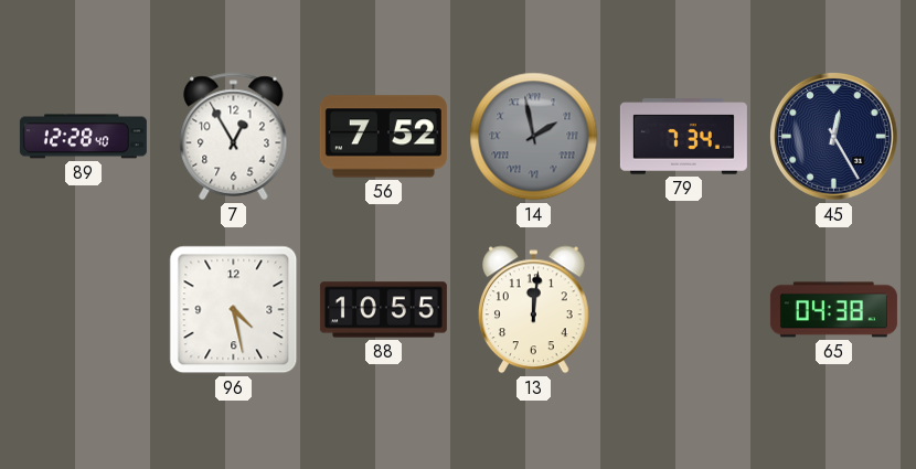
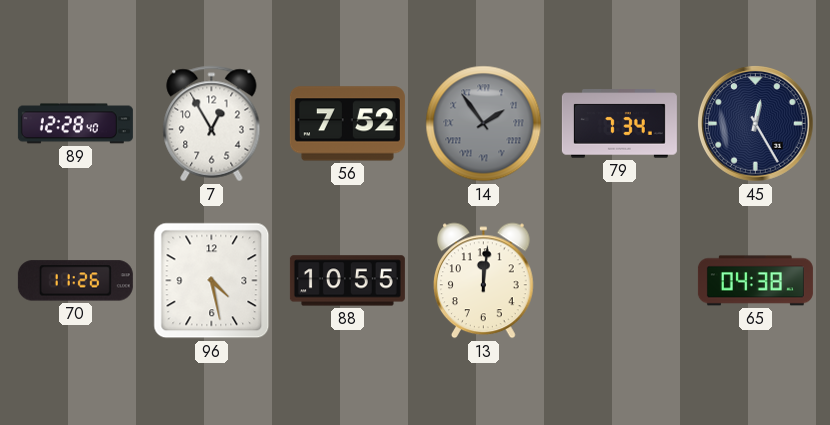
14: 1:58 -> 1:54 (484, 124)
70: none -> 11:26 (75, 281)
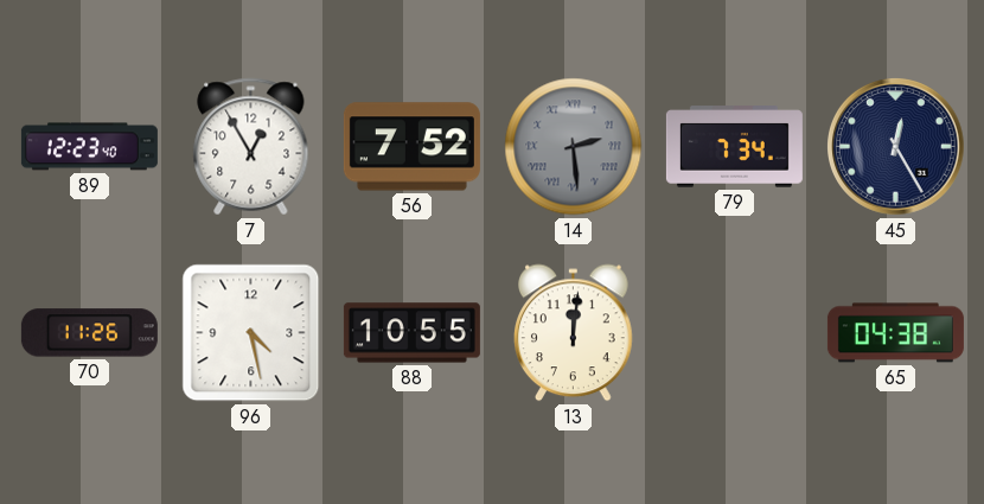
89: 12:28 -> 12:23 (89, 147)
14: 1:54 -> 2:29 (574, 147)
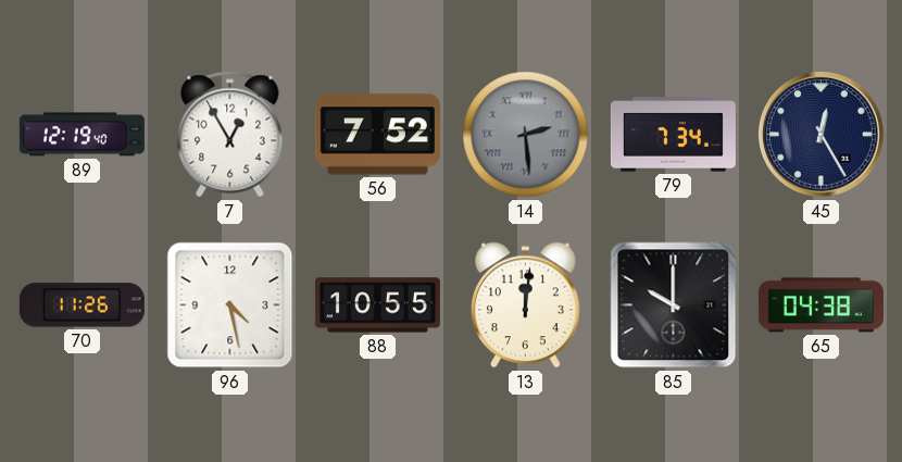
89: 12:23 -> 12:19 (82, 135)
85: none -> 10:00 (674, 305)
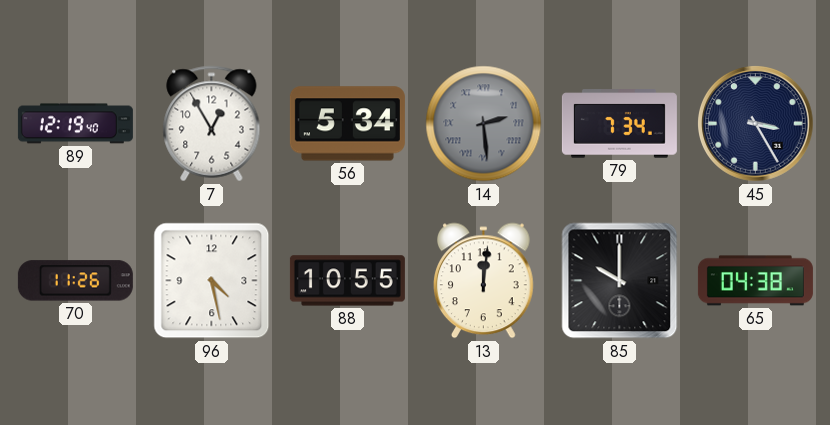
56: 7:52 -> 5:34 (347, 124)
45: 12:25 -> 3:25 (756, 124)
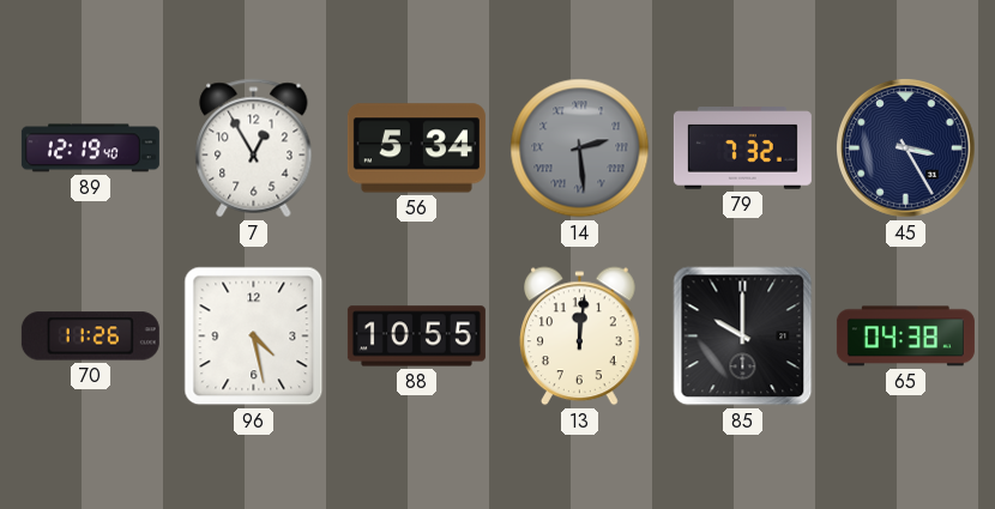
79: 7:34 -> 7:32 (742, 149)
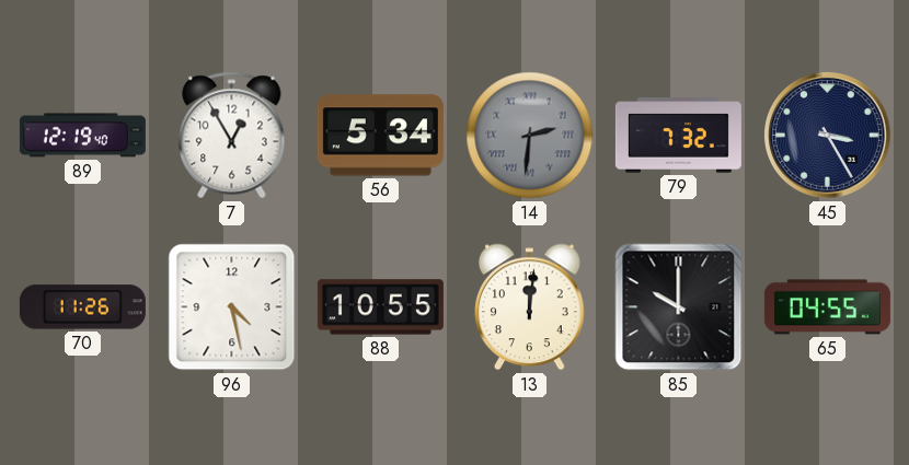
14: 2:29 -> 2:31 (530, 136)
65: 04:38 -> 04:55 (827, 307)
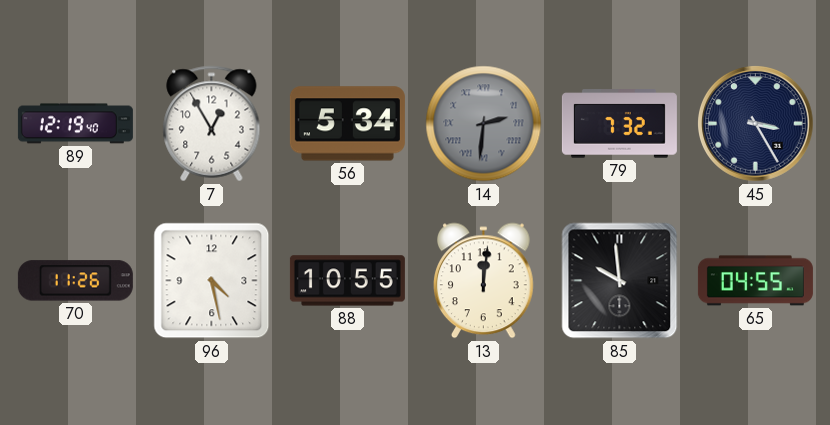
85: 10:00 -> 9:59 (620, 281)
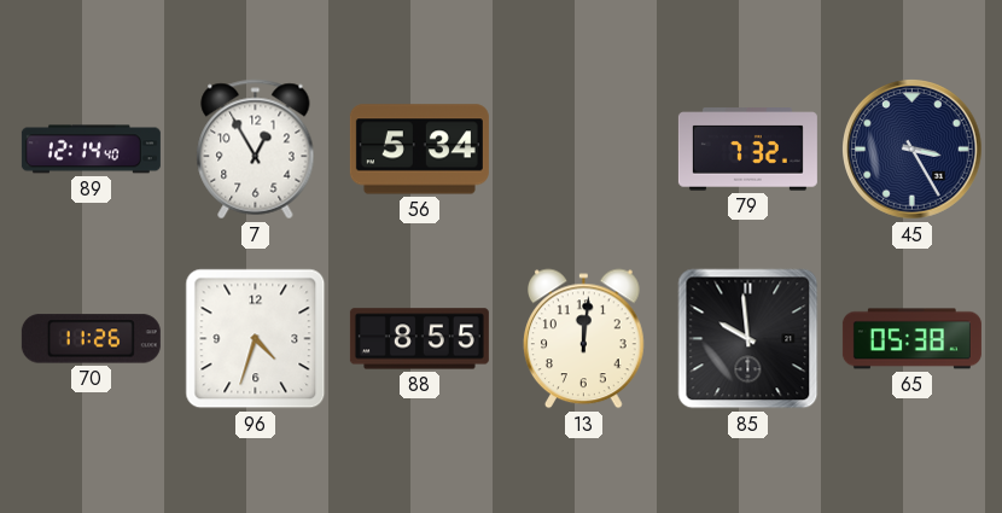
89: 12:19 -> 12:14 (91, 150)
14: 2:31 -> none (484, 124)
96: 4:28 -> 4:33 (256, 339)
88: 10:55 -> 8:55 (419, 339)
65: 04:55 -> 05:38 (911, 339)
